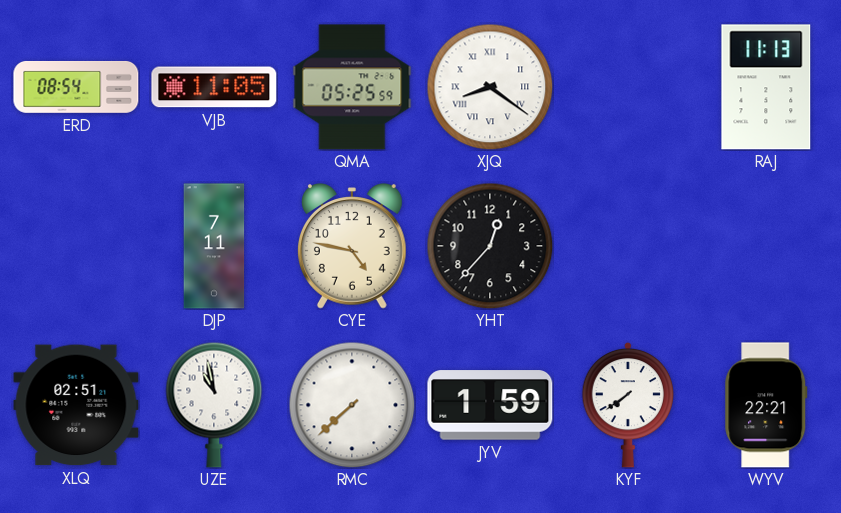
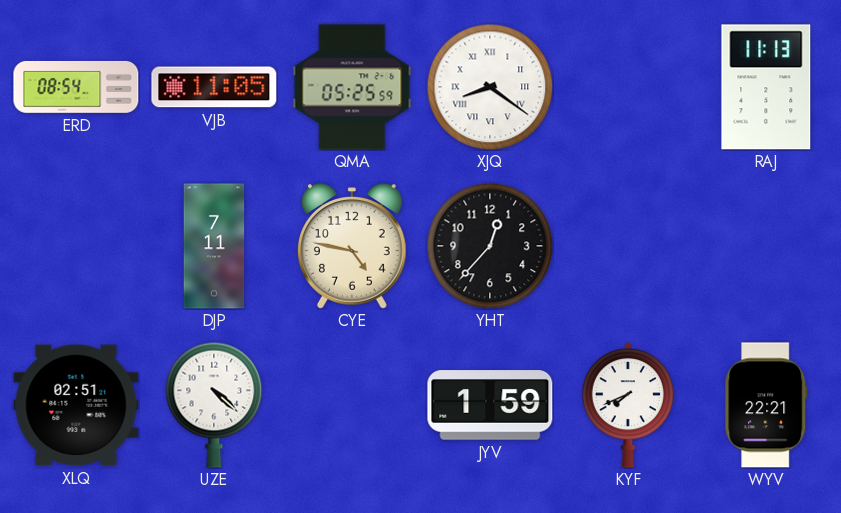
UZE: 10:58 -> 4:22 (214, 405)
RMC: 7:38 -> none (352, 405)
KYF: 7:39 -> 7:41 (628, 405)
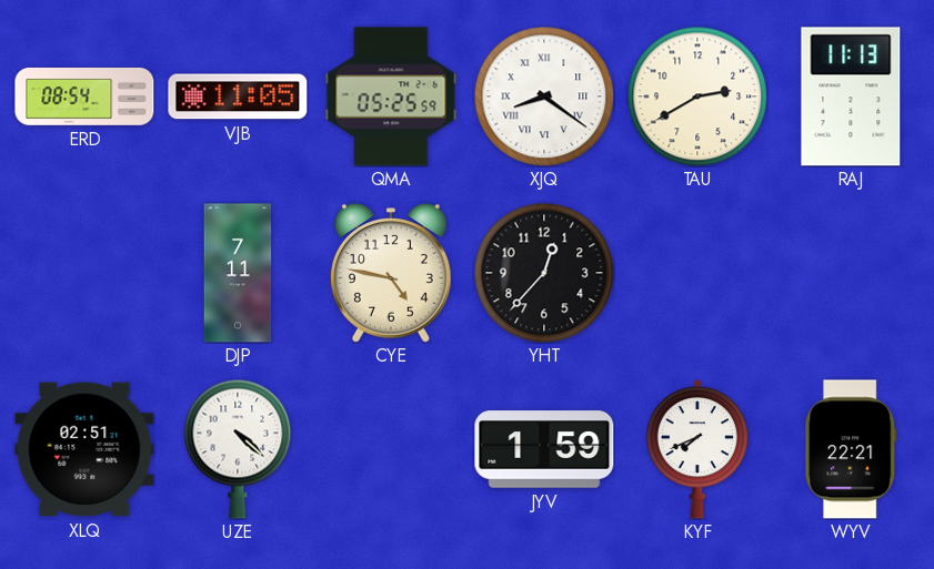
TAU: none -> 2:40 (697, 96)
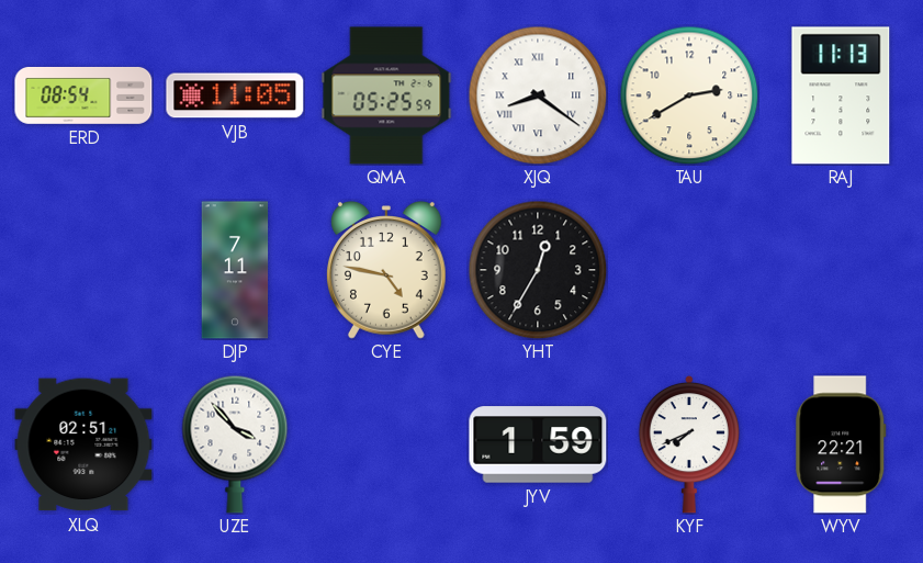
YHT: 12:37 -> 12:35 (538, 270)
UZE: 4:22 -> 3:53 (235, 444)
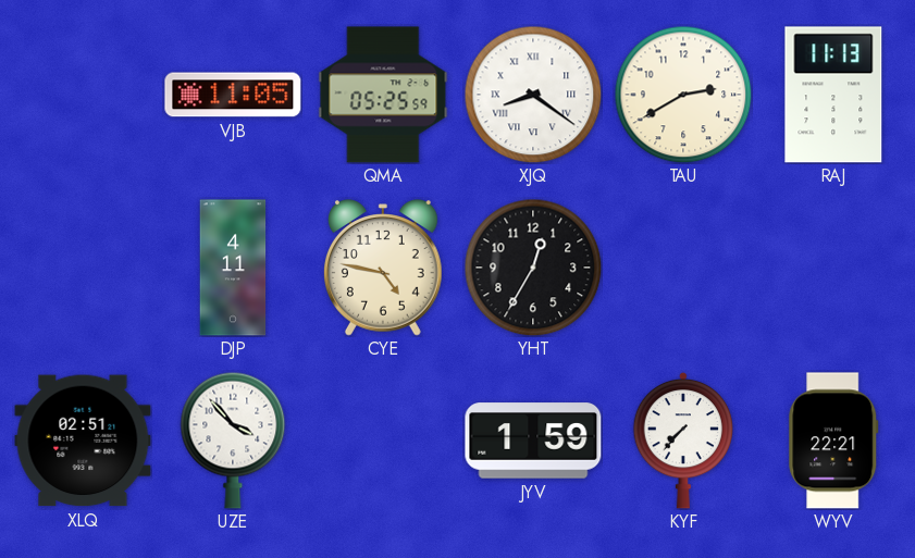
ERD: 08:54 -> none (83, 95)
DJP: 7:11 -> 4:11 (233, 268)
KYF: 7:41 -> 7:37 (683, 441)
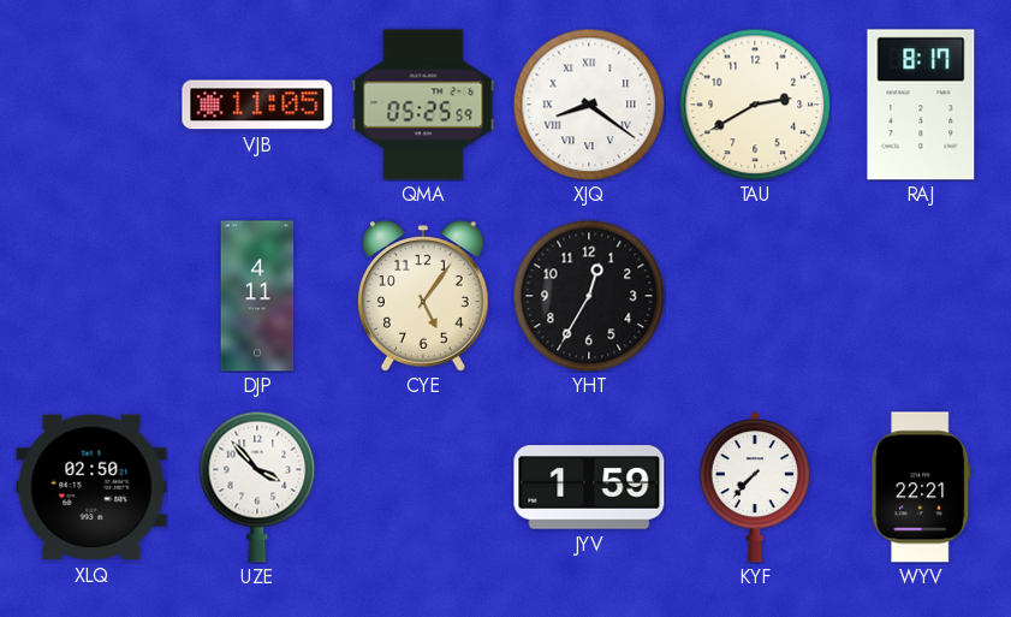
RAJ: 11:13 -> 8:17 (921, 105)
CYE: 4:47 -> 5:06 (424, 296)
XLQ: 02:51 -> 02:50 (91, 487)
